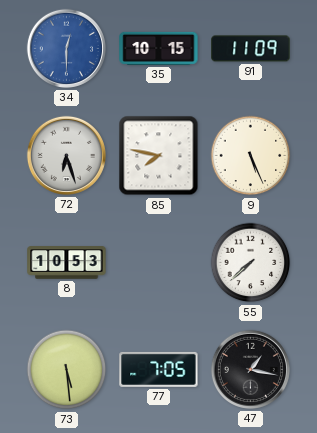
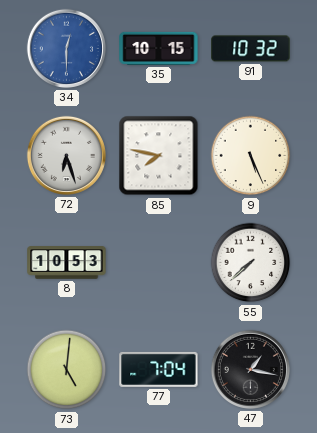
91: 11:09 -> 10:32 (251, 49)
73: 5:29 -> 5:01 (67, 370)
77: 7:05 -> 7:04 (159, 369)
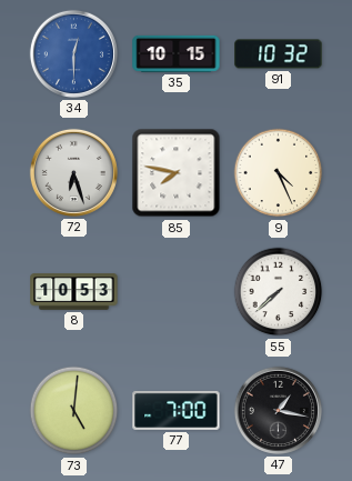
9: 5:26 -> 4:26 (279, 173)
77: 7:04 -> 7:00 (177, 410)
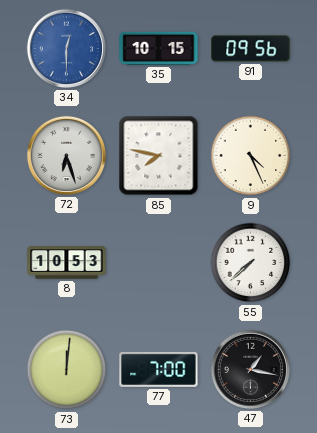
91: 10:32 -> 09:56 (251, 49)
73: 5:01 -> 12:01 (67, 370)
